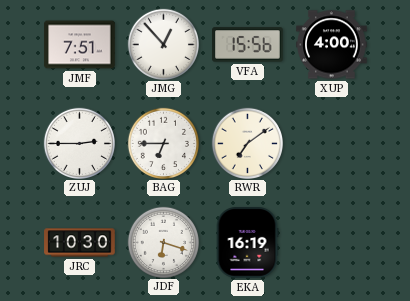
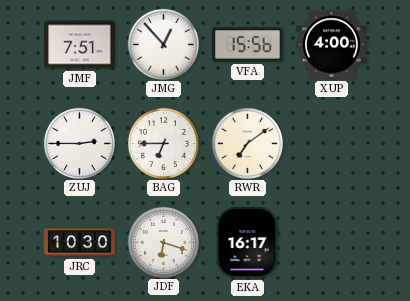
EKA: 16:19 -> 16:17 (247, 243)
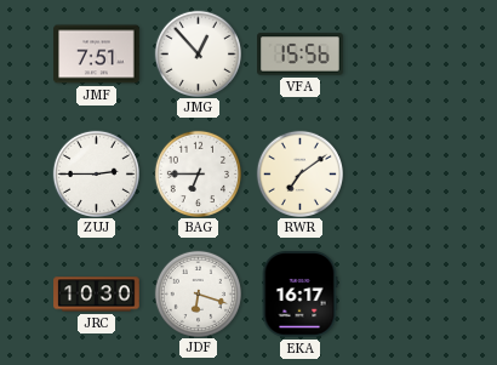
XUP: 4:00 -> none (332, 45)
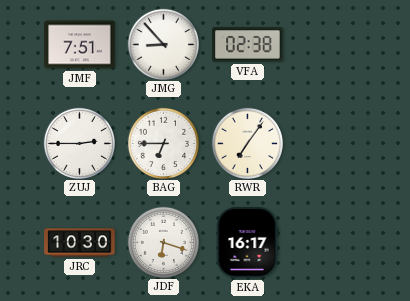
JMG: 12:53 -> 8:53 (163, 44)
VFA: 15:56 -> 02:38 (248, 45)
RWR: 7:09 -> 7:06 (247, 143)
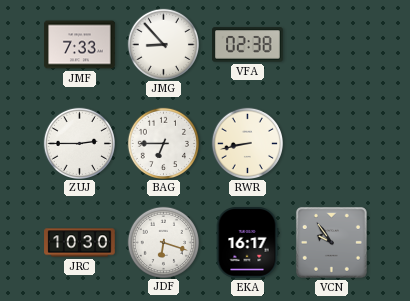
JMF: 7:51 -> 7:33 (80, 45)
RWR: 7:06 -> 8:43 (247, 143)
VCN: none -> 9:54 (331, 242)
